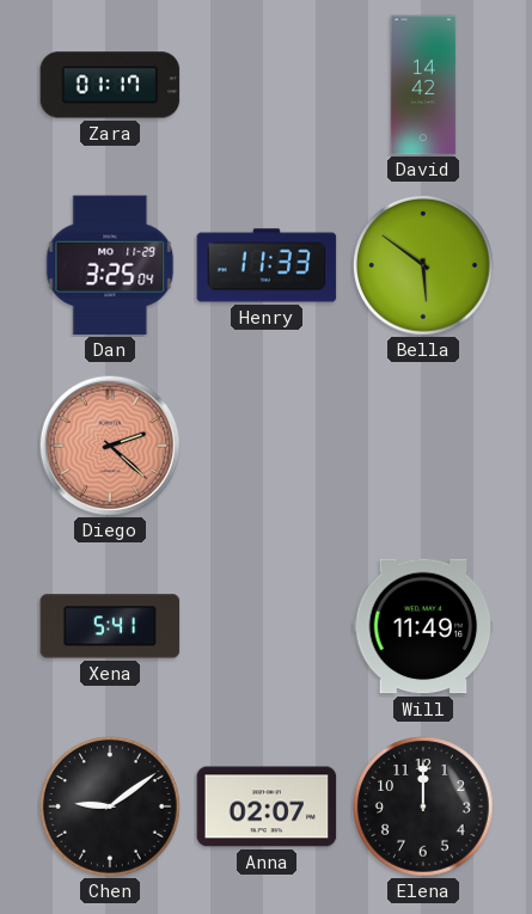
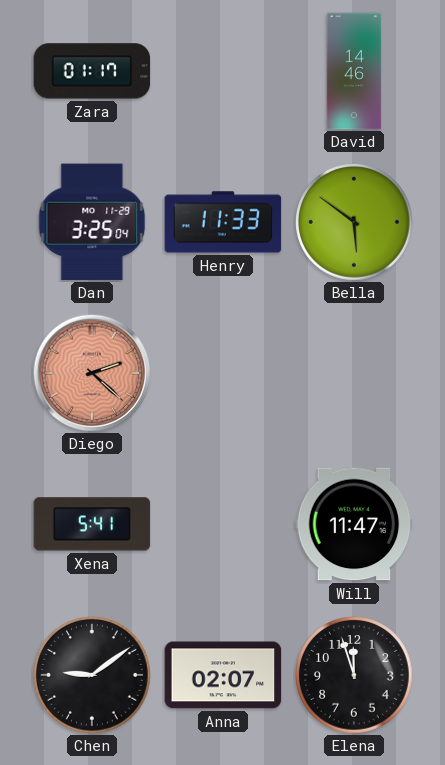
David: 14:42 -> 14:46 (354, 71)
Will: 11:49 -> 11:47 (354, 524)
Elena: 12:00 -> 11:57 (355, 676)
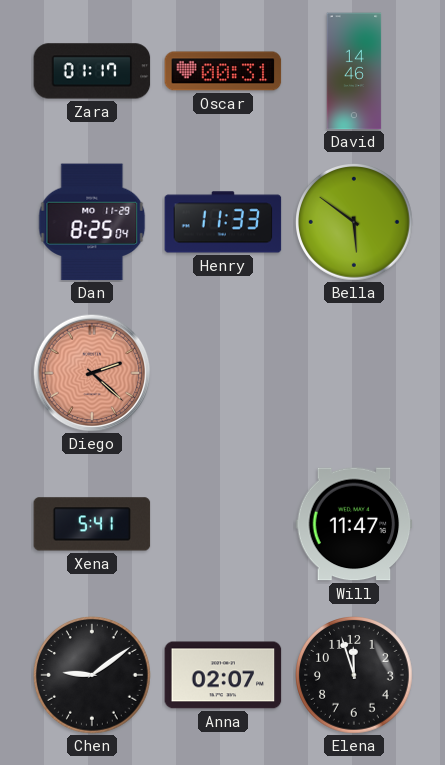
Oscar: none -> 00:31 (223, 71)
Dan: 3:25 -> 8:25 (92, 222)
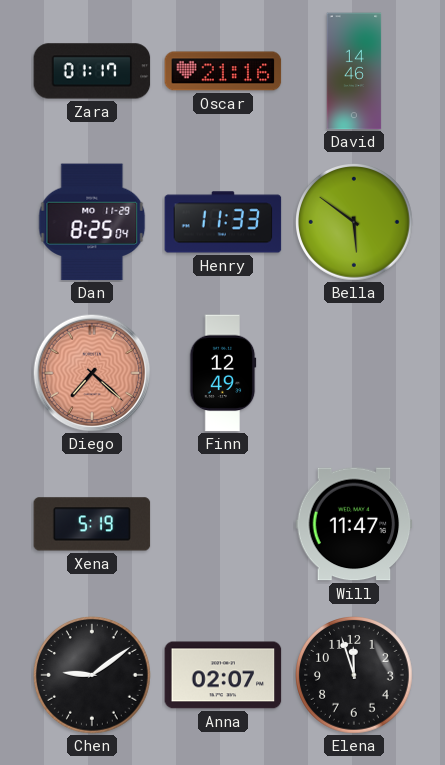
Oscar: 00:31 -> 21:16 (223, 71)
Diego: 2:22 -> 7:22 (92, 373)
Finn: none -> 12:49 (223, 373)
Xena: 5:41 -> 5:19 (92, 524)
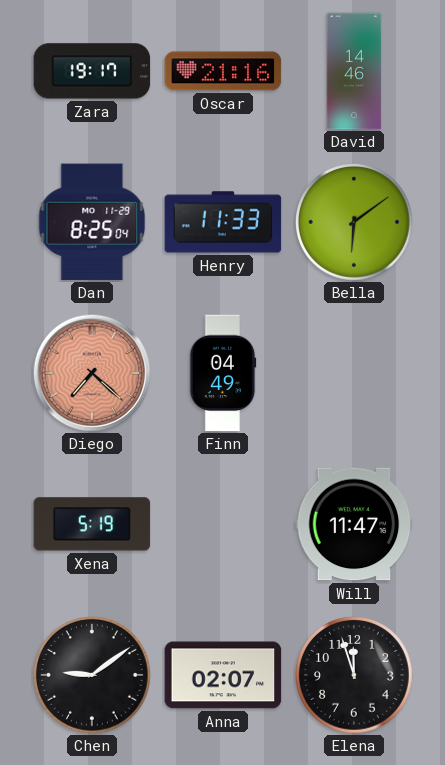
Zara: 01:17 -> 19:17 (92, 71)
Bella: 5:51 -> 6:09 (355, 223)
Finn: 12:49 -> 04:49 (223, 373)
